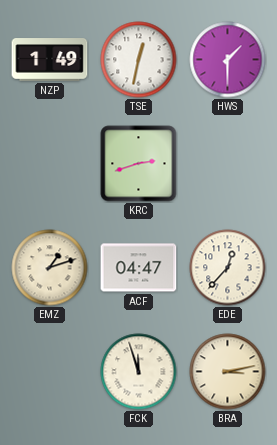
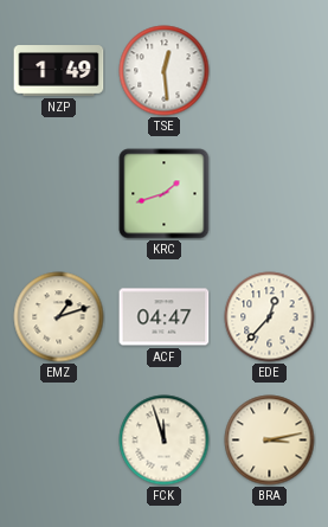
TSE: 12:32 -> 12:29 (165, 71)
HWS: 1:30 -> none (228, 60)
KRC: 2:42 -> 1:42 (165, 194)
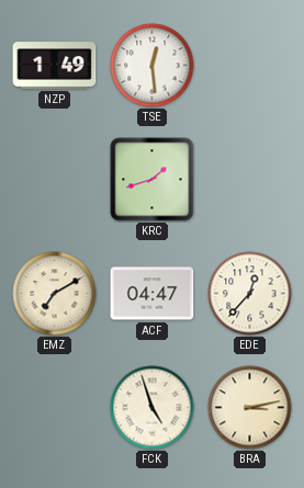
EMZ: 1:12 -> 7:10 (55, 294)
FCK: 11:57 -> 4:57 (153, 408)
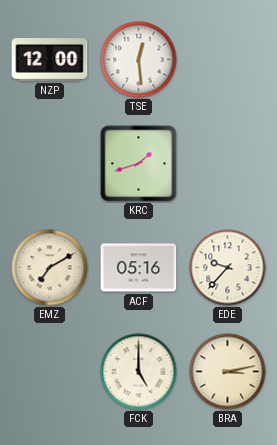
NZP: 1:49 -> 12:00 (50, 60)
ACF: 04:47 -> 05:16 (139, 268)
EDE: 12:37 -> 9:37 (228, 268)
FCK: 4:57 -> 5:00 (139, 372)
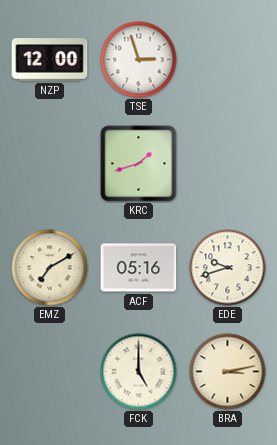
TSE: 12:29 -> 2:57 (139, 60)
EDE: 9:37 -> 9:42 (228, 268)
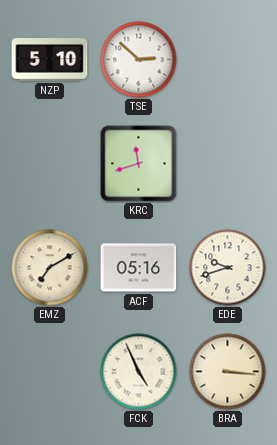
NZP: 12:00 -> 5:10 (50, 60)
TSE: 2:57 -> 2:52 (139, 60)
KRC: 1:42 -> 11:42 (139, 164)
FCK: 5:00 -> 4:56 (139, 372)
BRA: 3:13 -> 3:16 (228, 372)
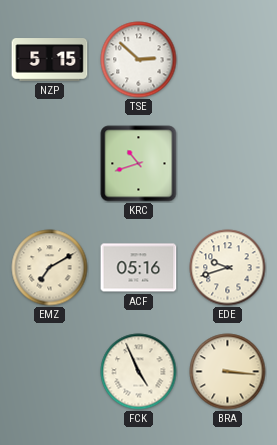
NZP: 5:10 -> 5:15 (50, 60)
KRC: 11:42 -> 10:42 (139, 164)
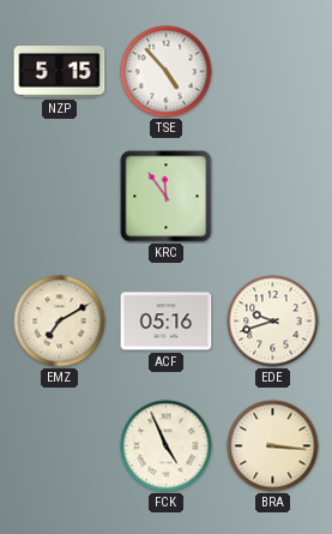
TSE: 2:52 -> 4:53 (167, 72)
KRC: 10:42 -> 11:54 (167, 197)
